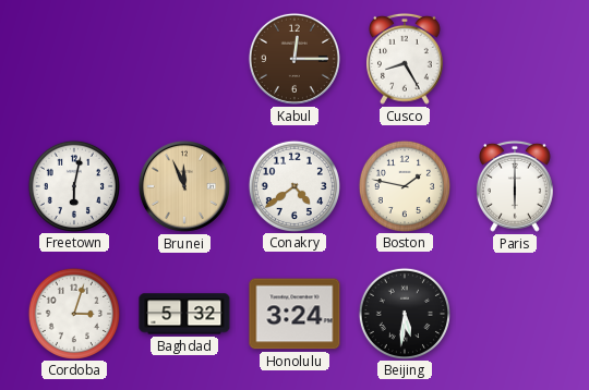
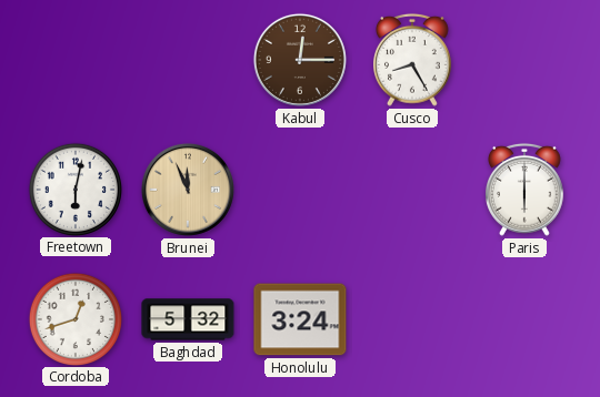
Conakry: 4:39 -> none (293, 185)
Boston: 1:47 -> none (404, 185)
Cordoba: 3:03 -> 12:42 (74, 318)
Beijing: 5:31 -> none (404, 313)
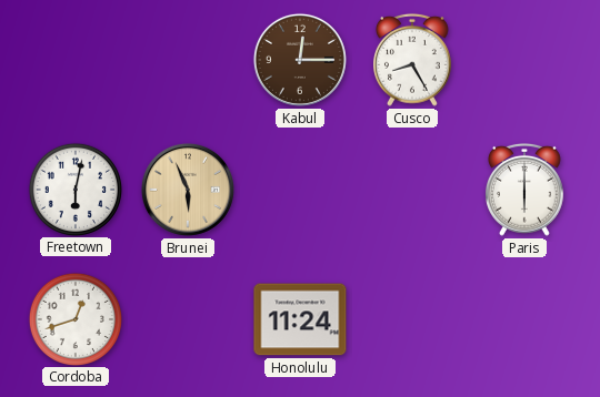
Brunei: 11:56 -> 5:56 (188, 190)
Baghdad: 5:32 -> none (188, 319)
Honolulu: 3:24 -> 11:24 (300, 319)
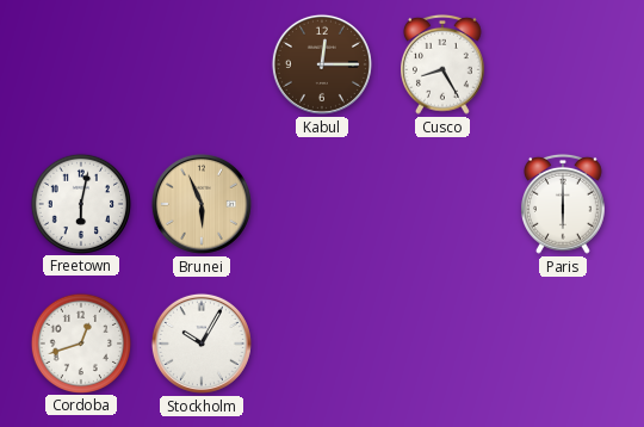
Stockholm: none -> 10:05 (202, 344)
Honolulu: 11:24 -> none (300, 319)
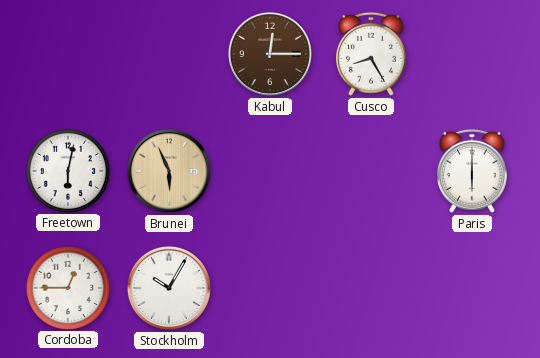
Cordoba: 12:42 -> 12:45 (67, 287)
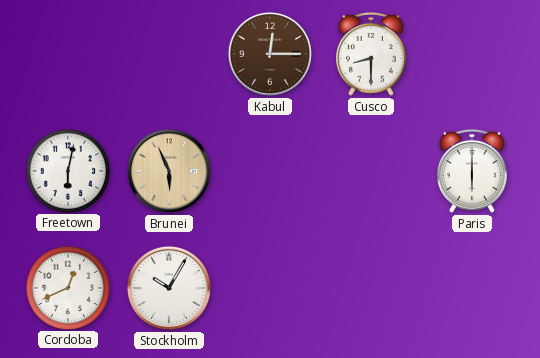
Cusco: 8:25 -> 8:30 (372, 54)
Cordoba: 12:45 -> 12:41 (67, 287)
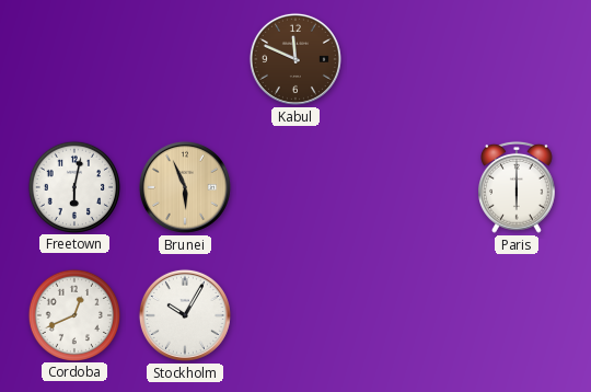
Kabul: 12:15 -> 11:49 (296, 59)
Cusco: 8:30 -> none (372, 54)
